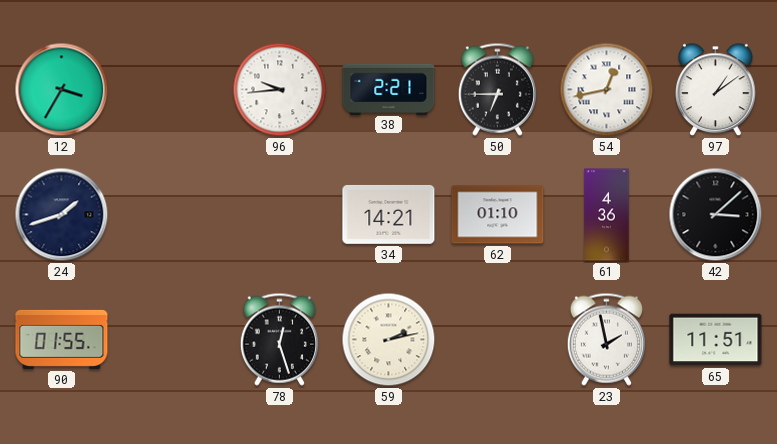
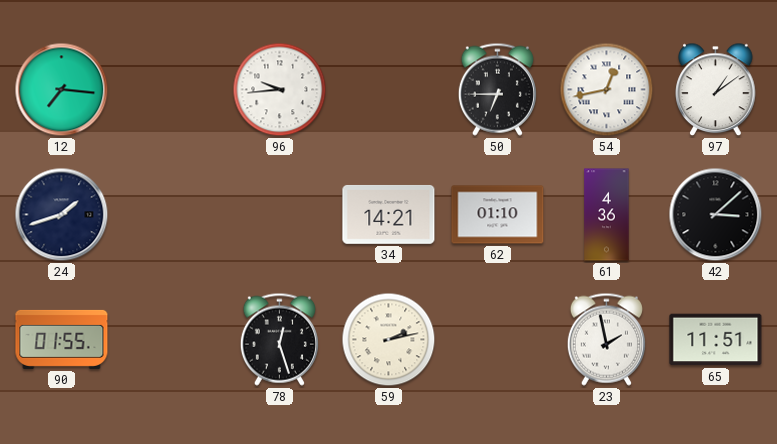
12: 3:35 -> 7:16 (62, 90)
38: 2:21 -> none (389, 89)
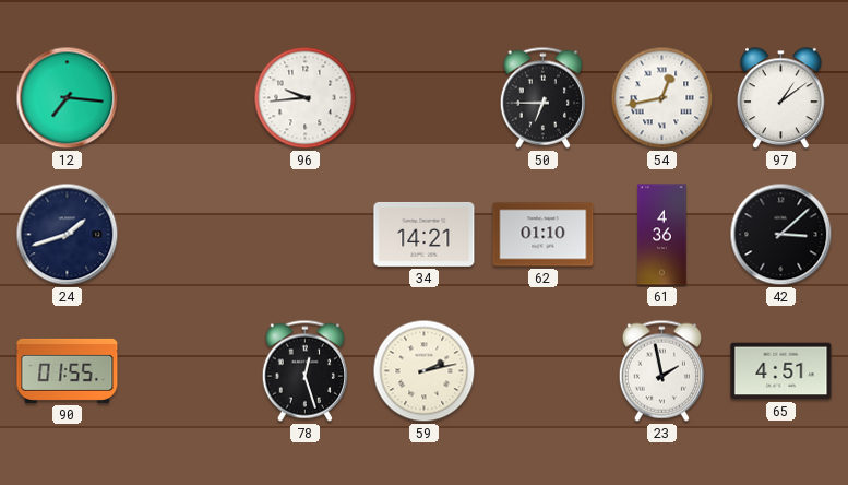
65: 11:51 -> 4:51 (781, 371)
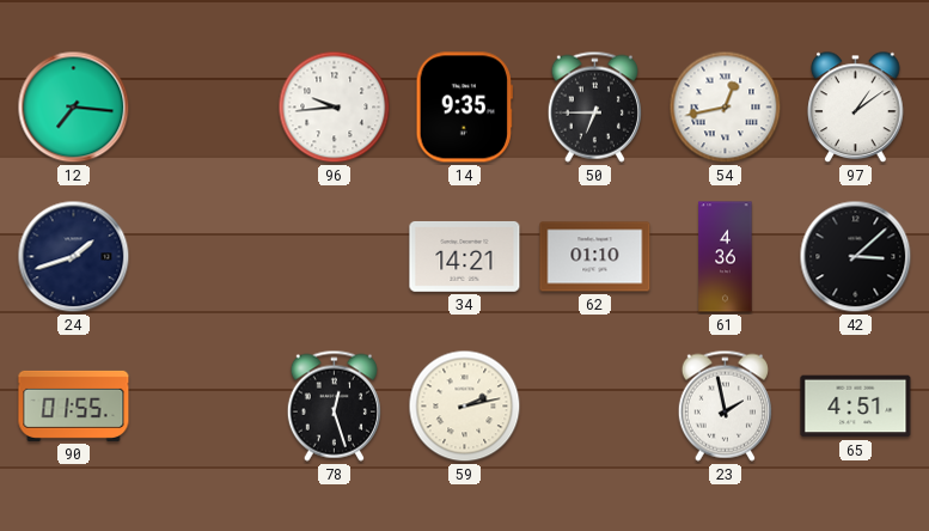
14: none -> 9:35 (464, 108)
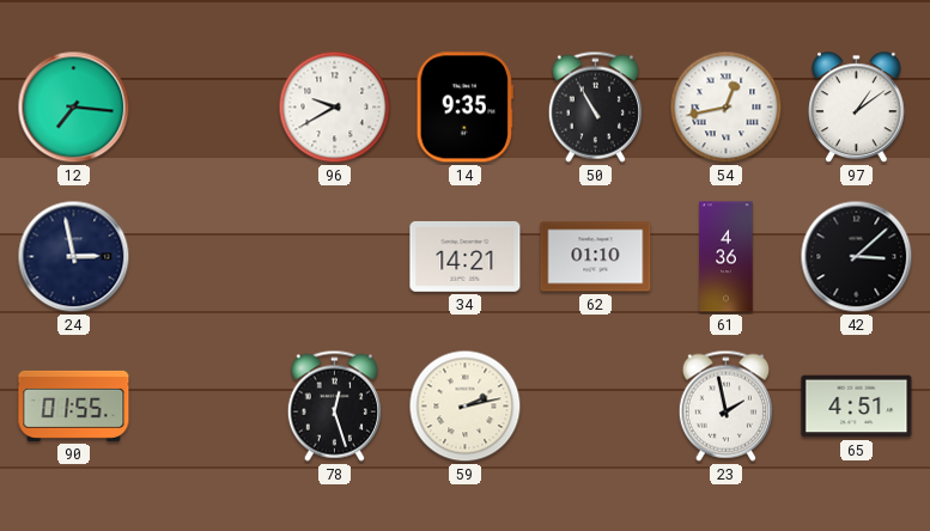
96: 9:44 -> 9:40 (335, 108)
50: 6:45 -> 10:55 (595, 106)
24: 1:42 -> 2:58 (74, 257)
